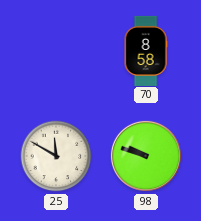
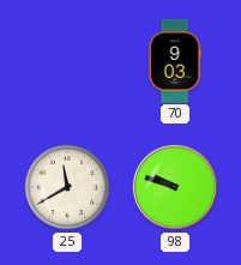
70: 8:58 -> 9:03 (175, 60)
25: 11:50 -> 11:40 (67, 187)
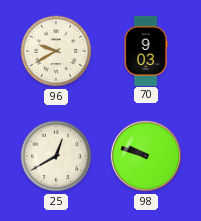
96: none -> 9:40 (56, 51)
25: 11:40 -> 12:40 (56, 156)
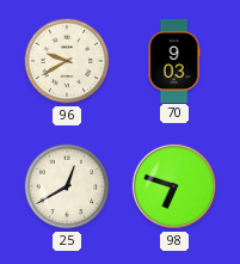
98: 9:48 -> 6:48 (174, 186)
